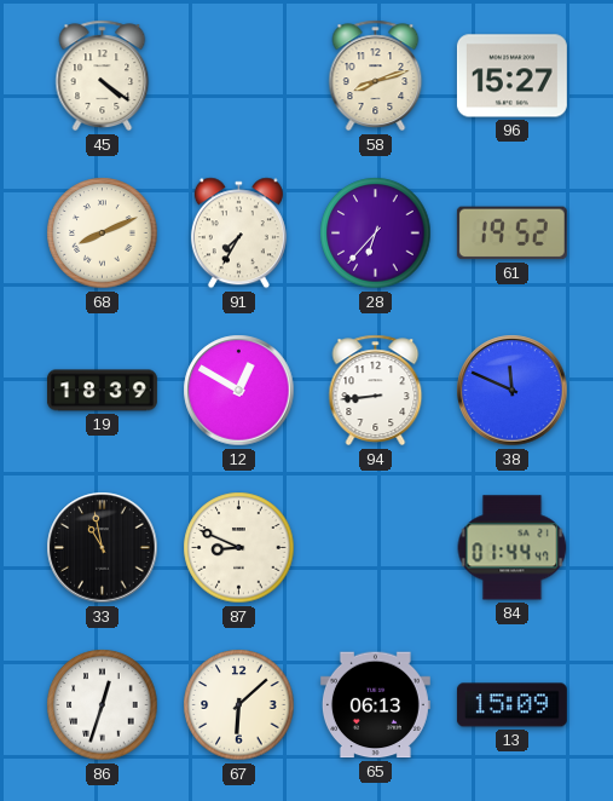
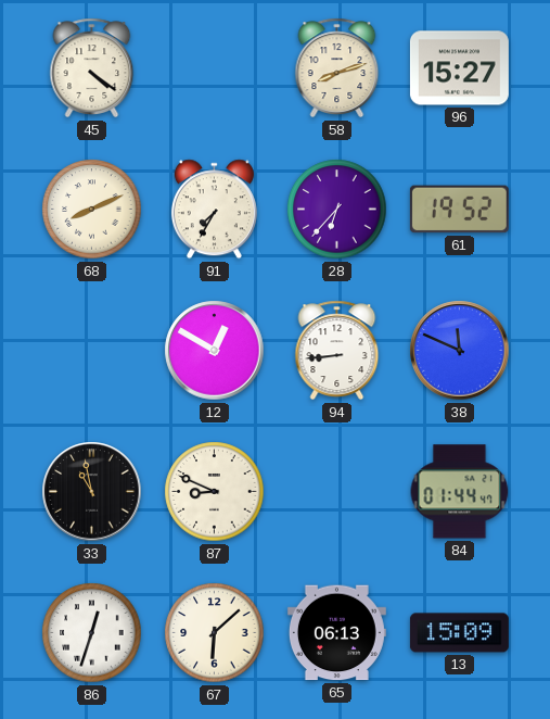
19: 18:39 -> none (102, 391)
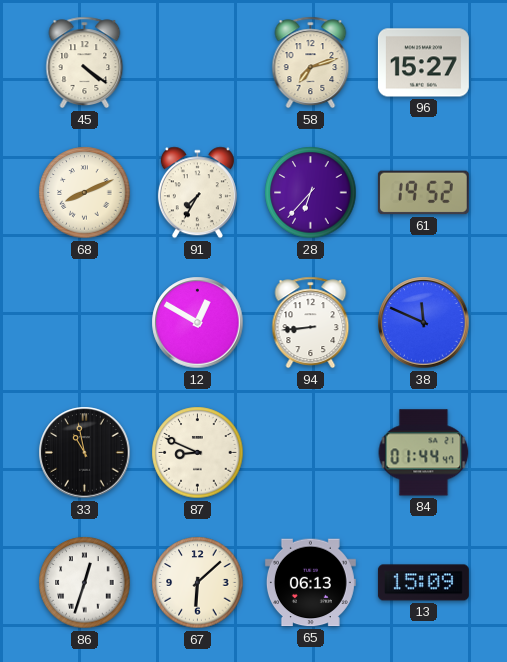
58: 8:12 -> 7:12 (311, 63)
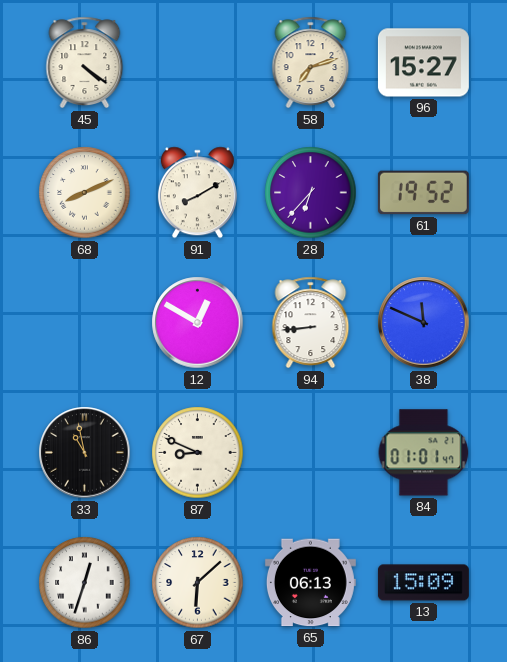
91: 7:35 -> 8:10 (197, 193)
84: 01:44 -> 01:01 (424, 453)
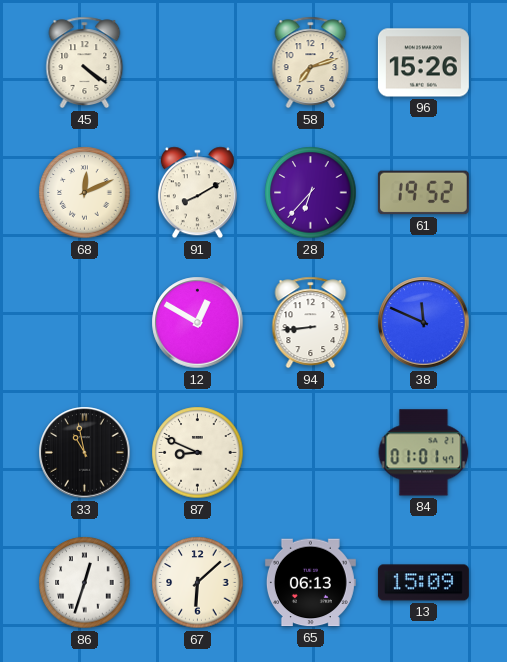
96: 15:27 -> 15:26 (423, 63)
68: 8:11 -> 12:11 (85, 193)
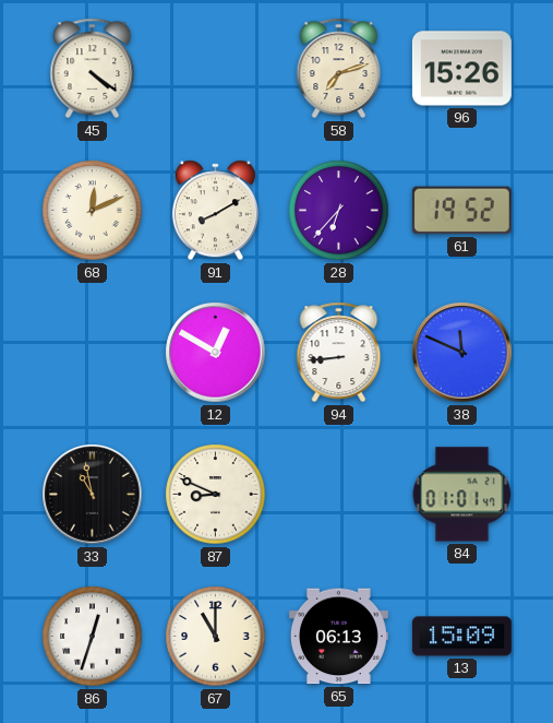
67: 6:08 -> 11:00 (216, 637)
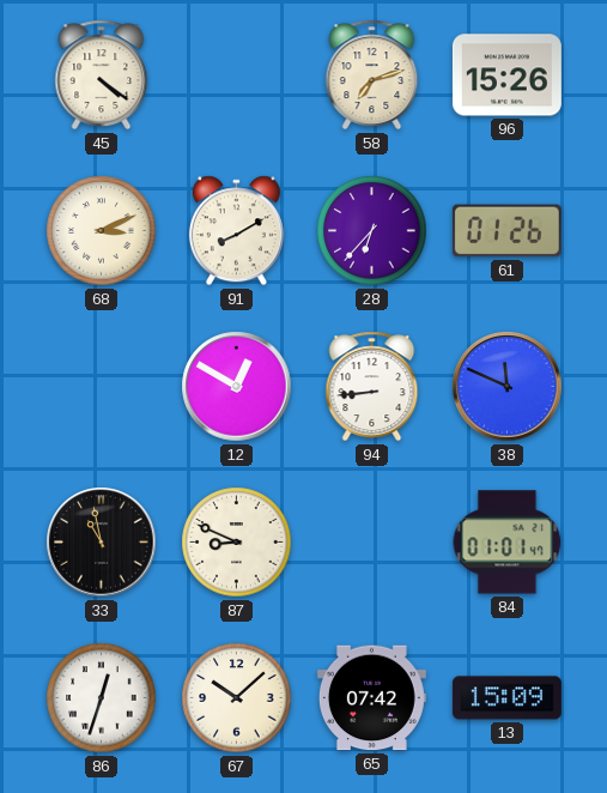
68: 12:11 -> 3:11 (102, 231)
61: 19:52 -> 01:26 (506, 231)
67: 11:00 -> 10:08 (237, 698)
65: 06:13 -> 07:42 (371, 698)
